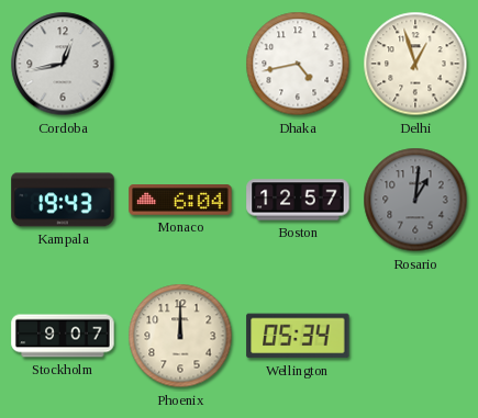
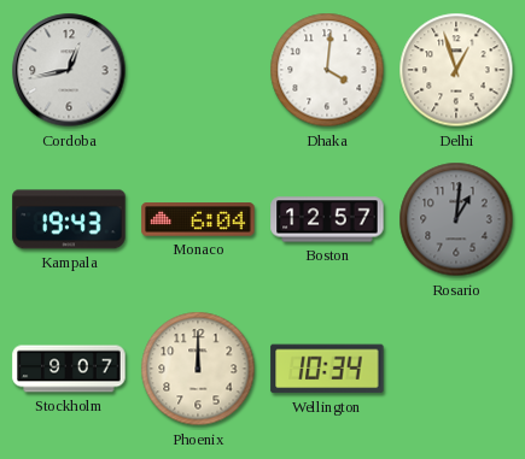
Dhaka: 4:43 -> 4:01 (327, 70)
Wellington: 05:34 -> 10:34 (327, 369)
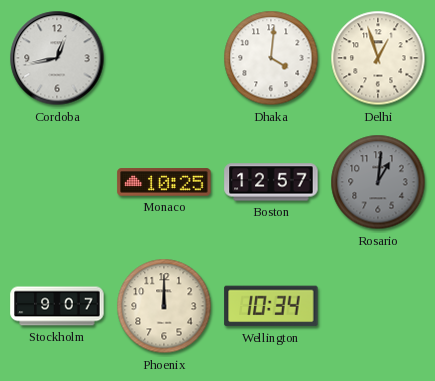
Kampala: 19:43 -> none (69, 219)
Monaco: 6:04 -> 10:25 (164, 182)
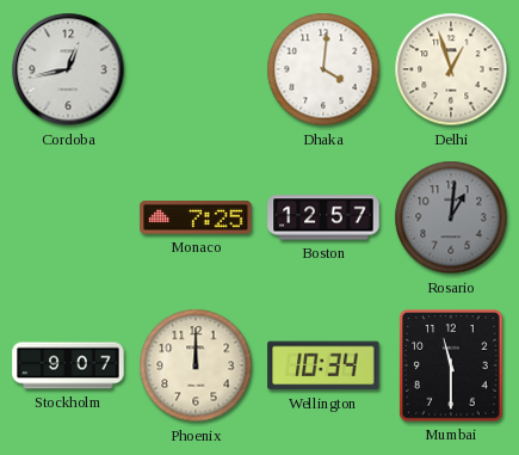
Monaco: 10:25 -> 7:25 (196, 217)
Mumbai: none -> 11:30 (452, 365)
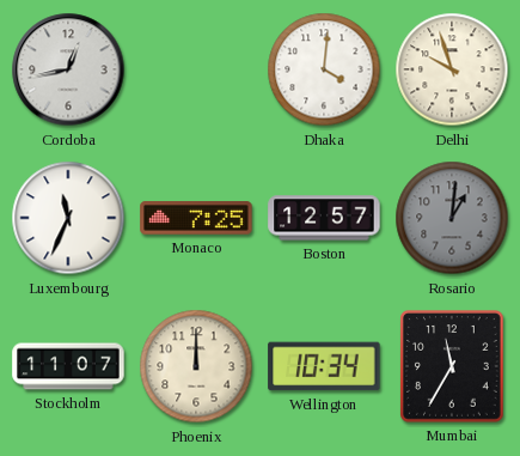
Delhi: 12:57 -> 9:57 (452, 69)
Luxembourg: none -> 11:34 (68, 218)
Stockholm: 9:07 -> 11:07 (68, 366)
Mumbai: 11:30 -> 11:35 (453, 366)
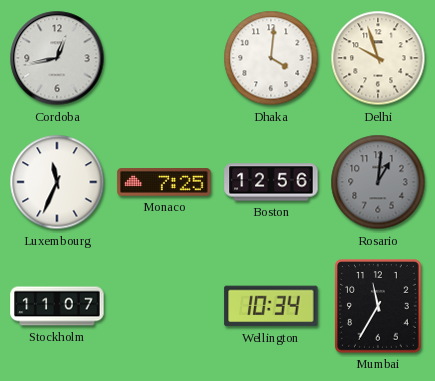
Boston: 12:57 -> 12:56 (271, 182)
Phoenix: 12:00 -> none (196, 366)
